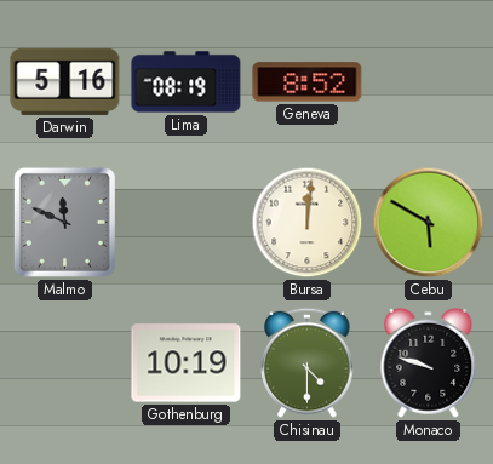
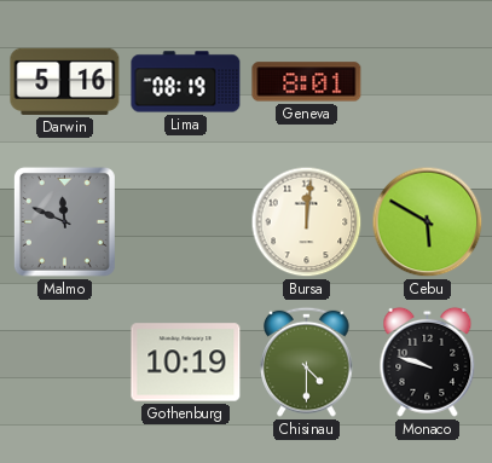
Geneva: 8:52 -> 8:01 (307, 82)
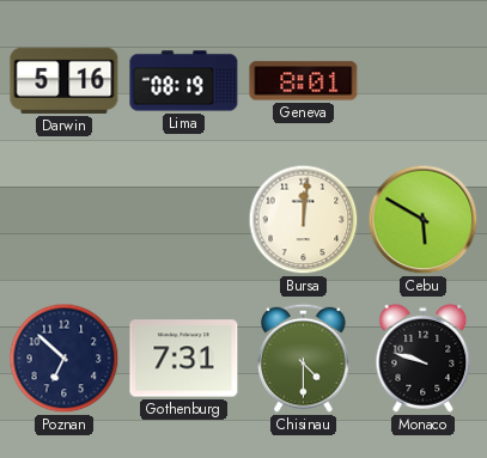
Malmo: 11:49 -> none (64, 221)
Poznan: none -> 6:52 (65, 359)
Gothenburg: 10:19 -> 7:31 (184, 359)
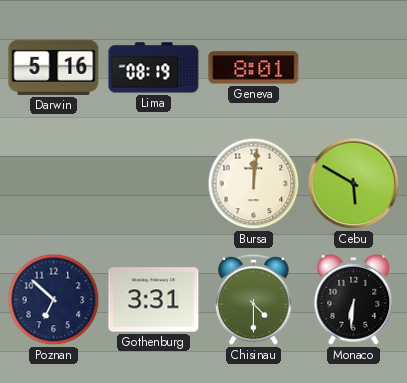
Gothenburg: 7:31 -> 3:31 (154, 300)
Monaco: 9:48 -> 6:31 (354, 299)
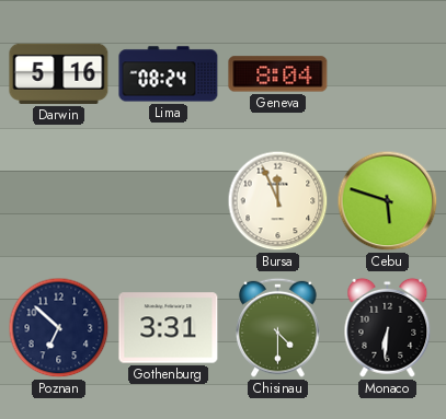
Lima: 08:19 -> 08:24 (169, 74)
Geneva: 8:01 -> 8:04 (278, 74)
Bursa: 12:01 -> 11:56 (278, 201)
Cebu: 5:50 -> 5:48 (388, 201)
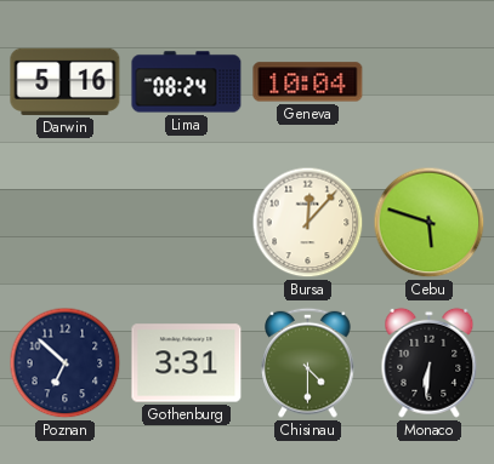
Geneva: 8:04 -> 10:04 (308, 82)
Bursa: 11:56 -> 12:07 (308, 223)
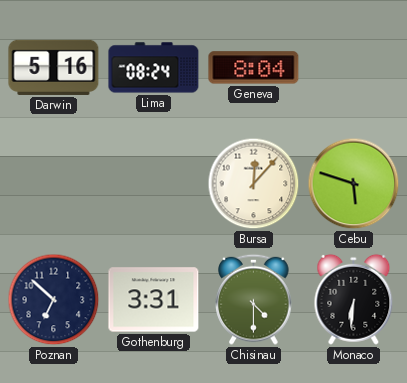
Geneva: 10:04 -> 8:04 (254, 68)
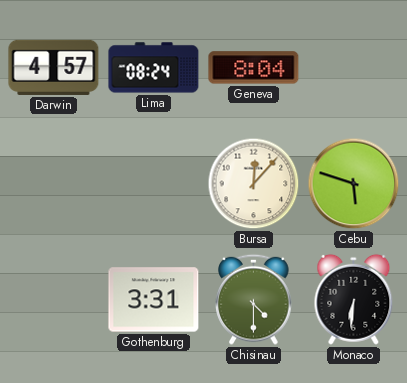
Darwin: 5:16 -> 4:57 (54, 67)
Poznan: 6:52 -> none (54, 300)
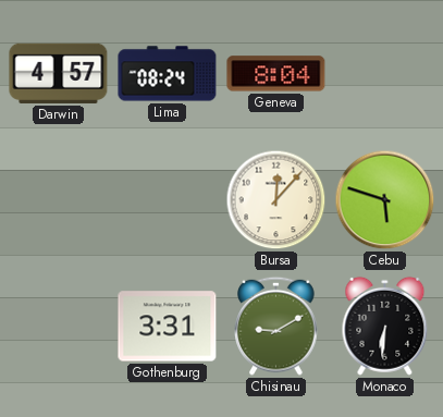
Chisinau: 4:30 -> 9:10 (276, 326)
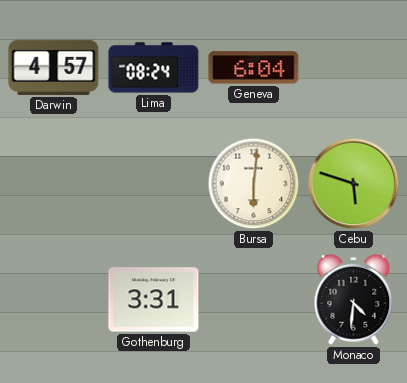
Geneva: 8:04 -> 6:04 (254, 68)
Bursa: 12:07 -> 6:01 (254, 184)
Chisinau: 9:10 -> none (276, 326)
Monaco: 6:31 -> 4:31 (354, 299)
